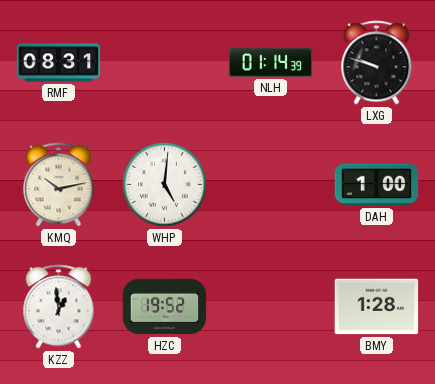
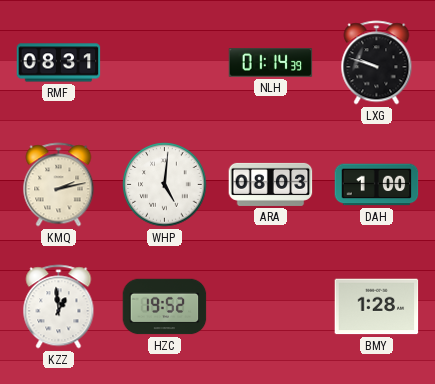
KMQ: 10:13 -> 2:13 (59, 185)
ARA: none -> 08:03 (271, 184)
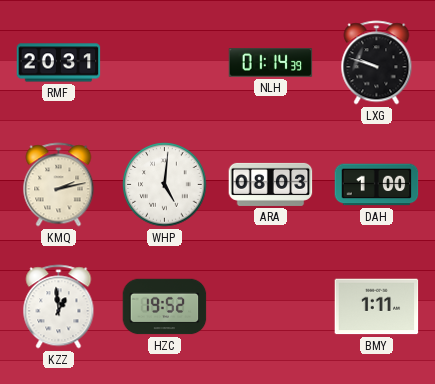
RMF: 08:31 -> 20:31 (59, 63)
BMY: 1:28 -> 1:11 (377, 307)
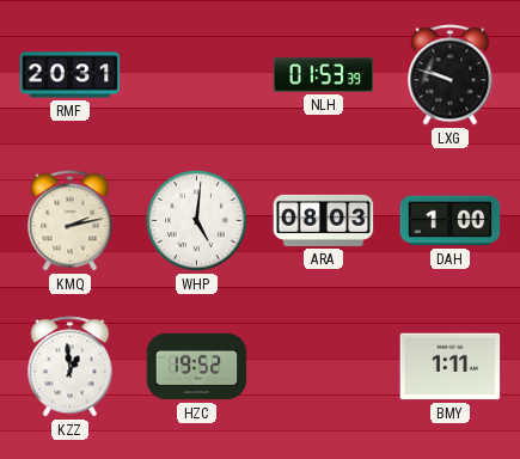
NLH: 01:14 -> 01:53 (324, 75)
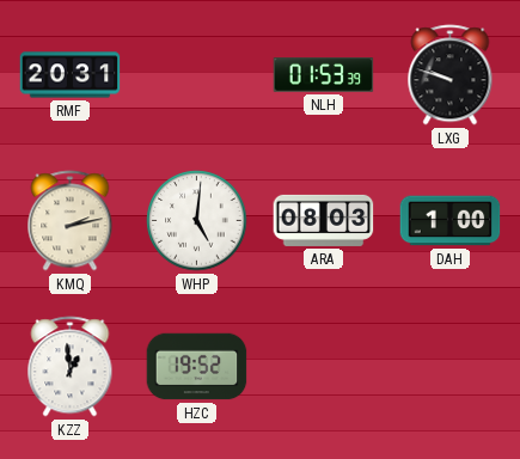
BMY: 1:11 -> none (451, 367)
